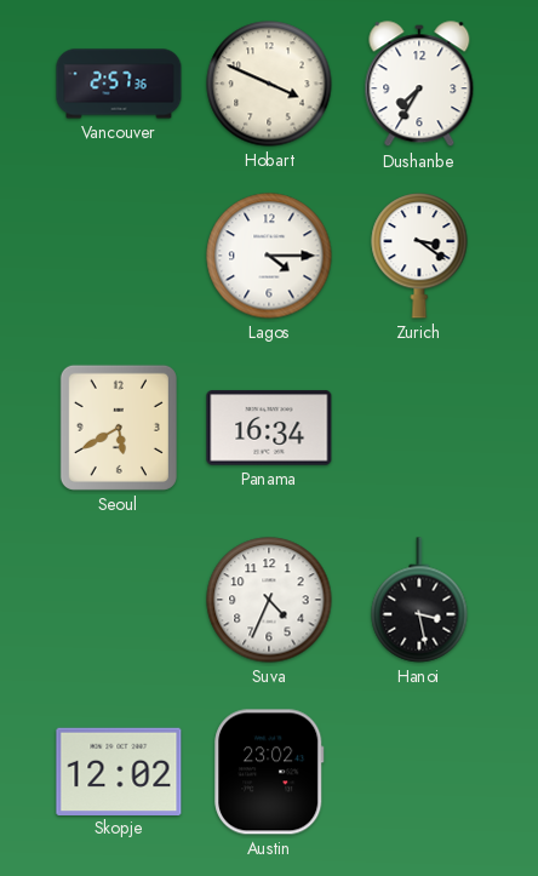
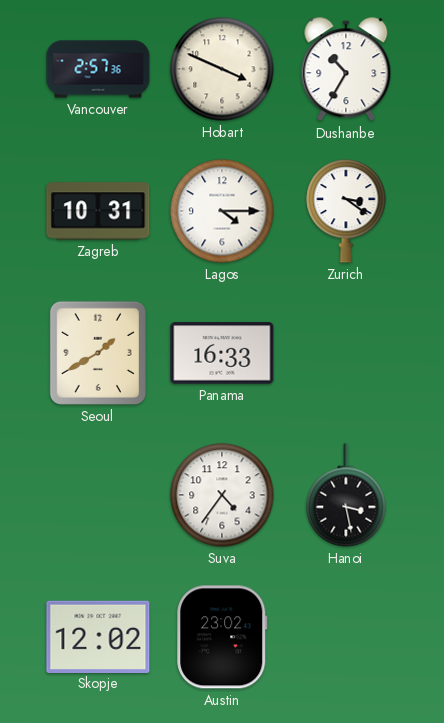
Dushanbe: 7:35 -> 10:35 (346, 70)
Zagreb: none -> 10:31 (98, 211)
Seoul: 5:40 -> 1:40 (98, 353)
Panama: 16:34 -> 16:33 (222, 353)
Suva: 4:34 -> 4:36 (222, 495)
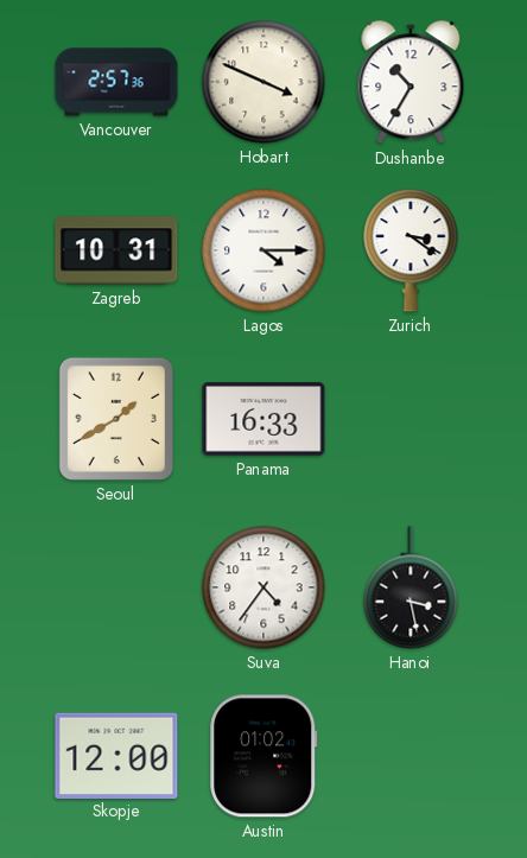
Skopje: 12:02 -> 12:00 (116, 755)
Austin: 23:02 -> 01:02 (263, 756)
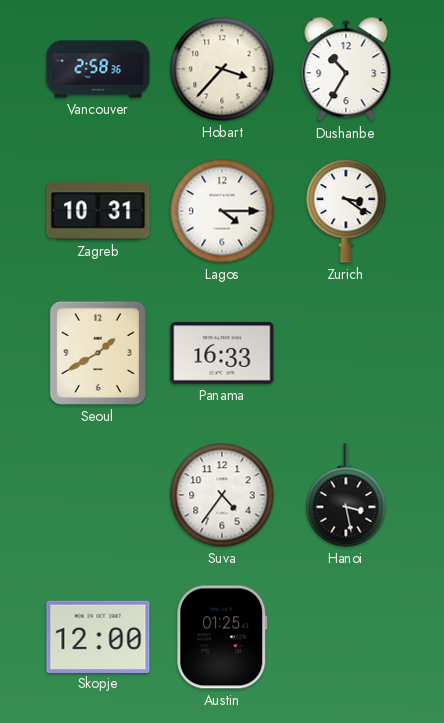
Vancouver: 2:57 -> 2:58 (98, 69)
Hobart: 3:49 -> 3:37 (222, 69)
Austin: 01:02 -> 01:25 (222, 637)
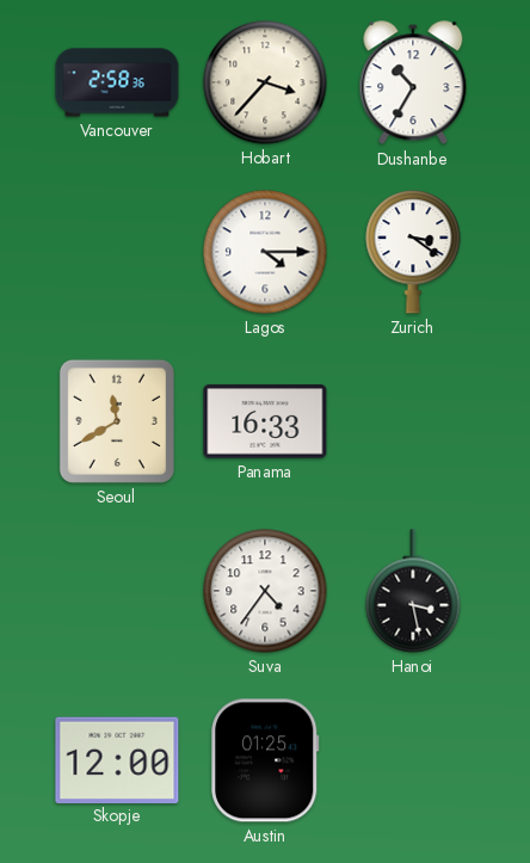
Zagreb: 10:31 -> none (98, 211)
Seoul: 1:40 -> 11:40 (117, 421)
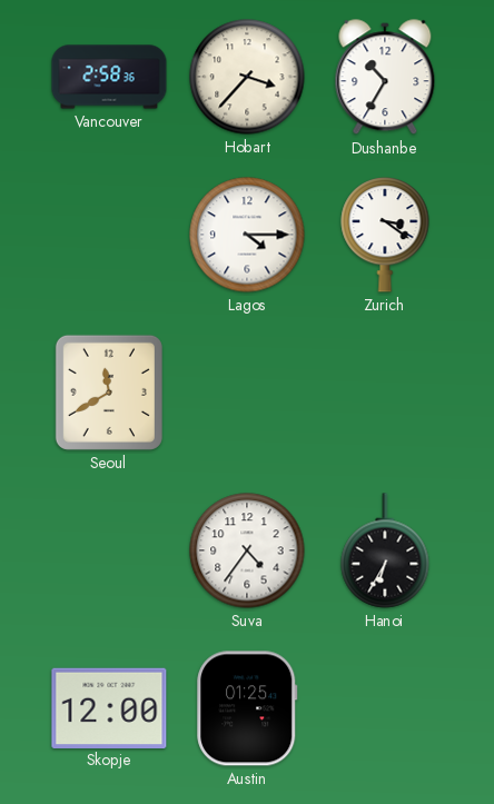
Panama: 16:33 -> none (265, 421)
Hanoi: 3:28 -> 6:35 (385, 550)
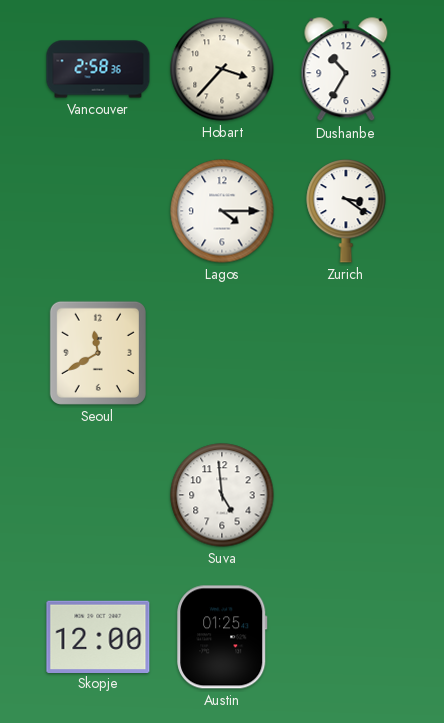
Suva: 4:36 -> 4:59 (222, 495)
Hanoi: 6:35 -> none (385, 550)
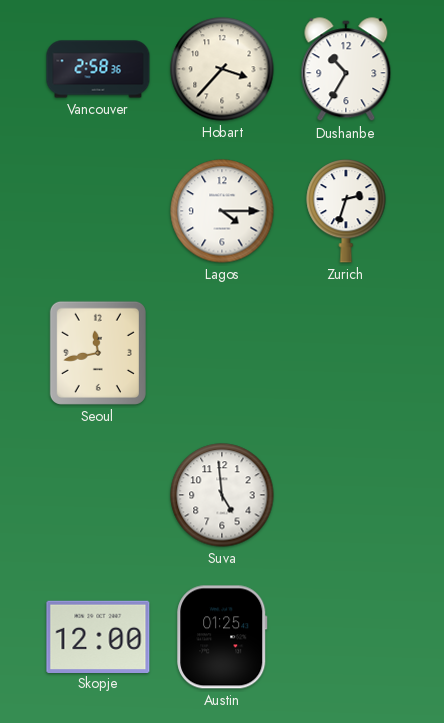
Zurich: 3:21 -> 2:33 (346, 212)
Seoul: 11:40 -> 11:43 (98, 353)
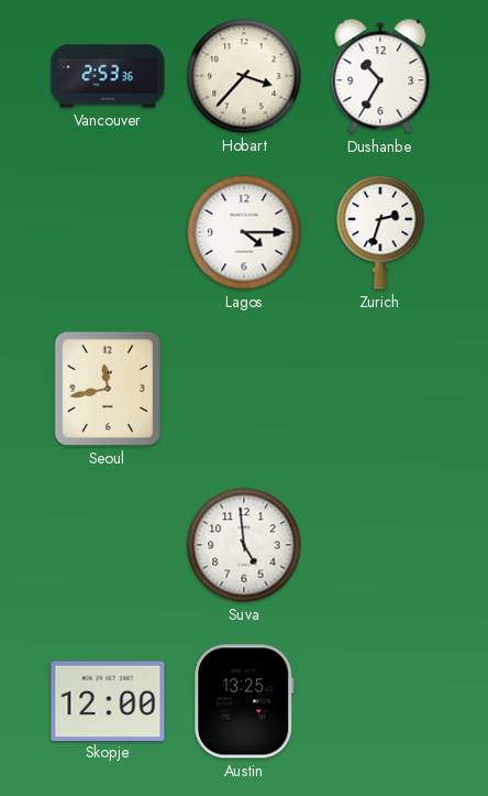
Vancouver: 2:58 -> 2:53 (108, 76)
Austin: 01:25 -> 13:25 (244, 701)
